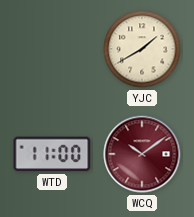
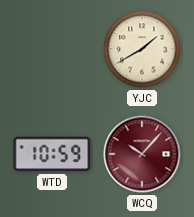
WTD: 11:00 -> 10:59 (52, 154)
WCQ: 10:09 -> 10:07 (142, 154)
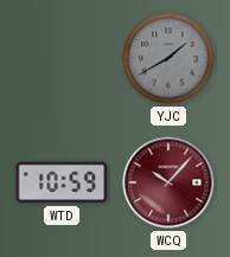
YJC dial: cream -> grey (168, 58)
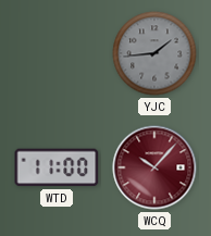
YJC: 1:40 -> 1:44 (154, 53)
WTD: 10:59 -> 11:00 (57, 167)
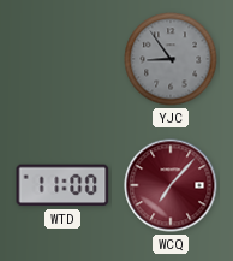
YJC: 1:44 -> 8:54 (171, 59)
WCQ: 10:07 -> 7:07 (171, 185)
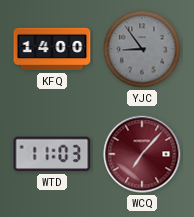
KFQ: none -> 14:00 (52, 49)
WTD: 11:00 -> 11:03 (52, 154)
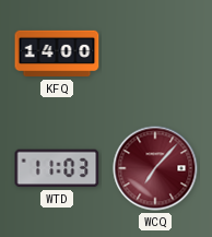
YJC: 8:54 -> none (142, 49)
